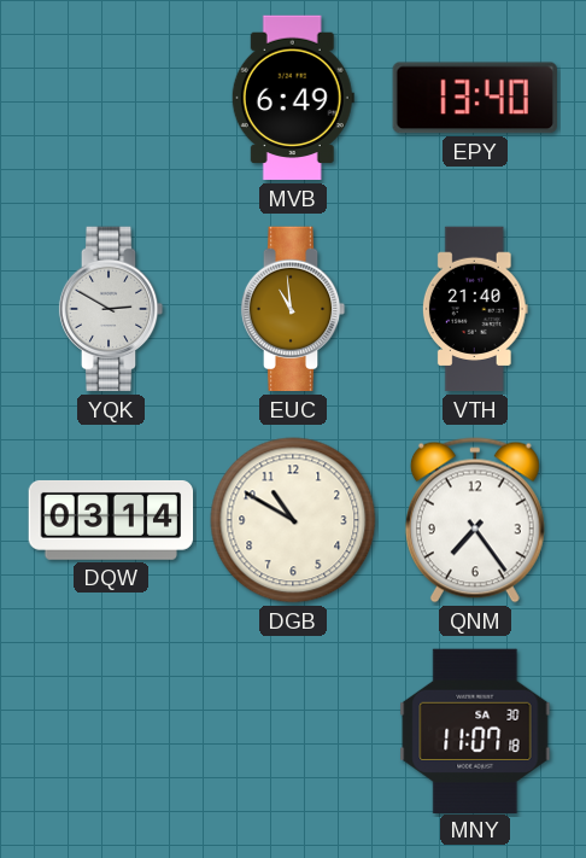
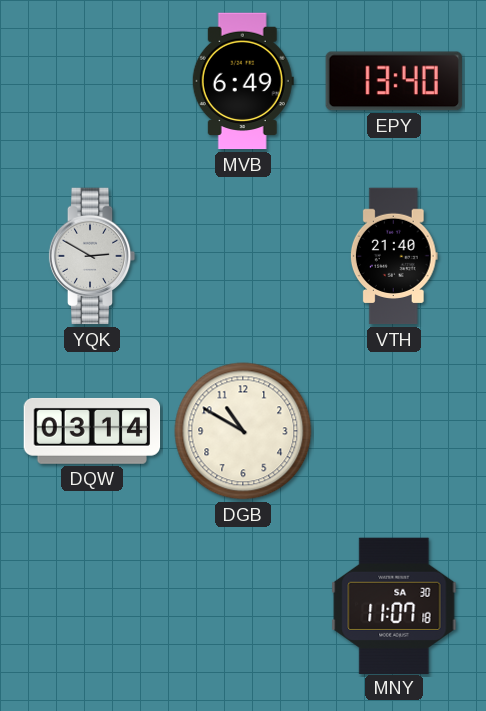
EUC: 10:59 -> none (293, 309)
QNM: 7:24 -> none (475, 520)
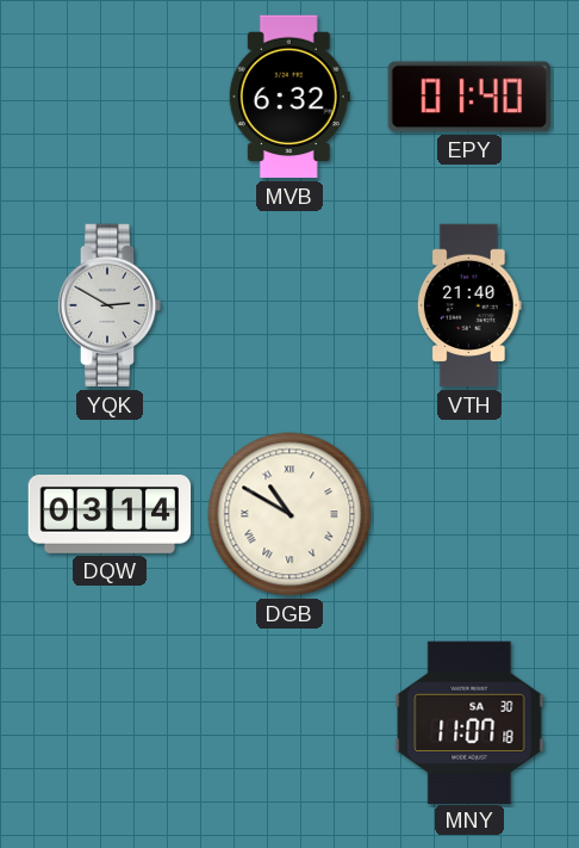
MVB: 6:49 -> 6:32 (289, 97)
EPY: 13:40 -> 01:40 (469, 97)
DGB numerals: Arabic -> Roman (289, 514)
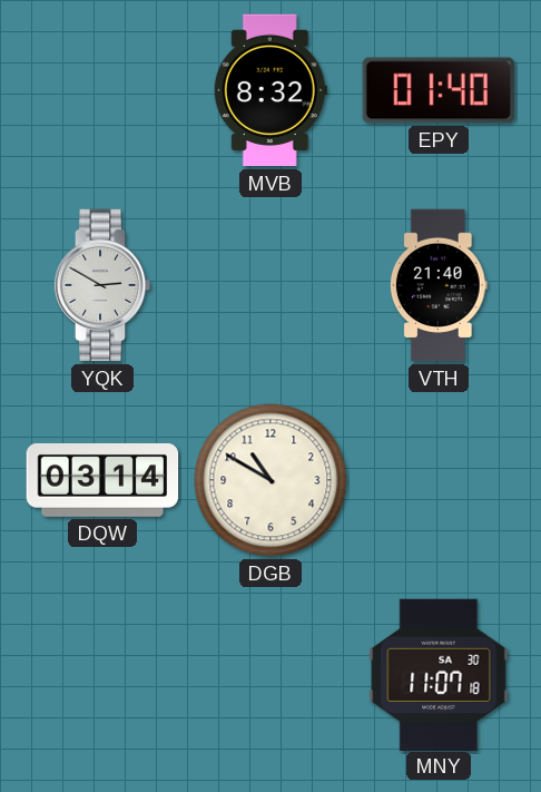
MVB: 6:32 -> 8:32 (270, 90)
DGB numerals: Roman -> Arabic (270, 480)
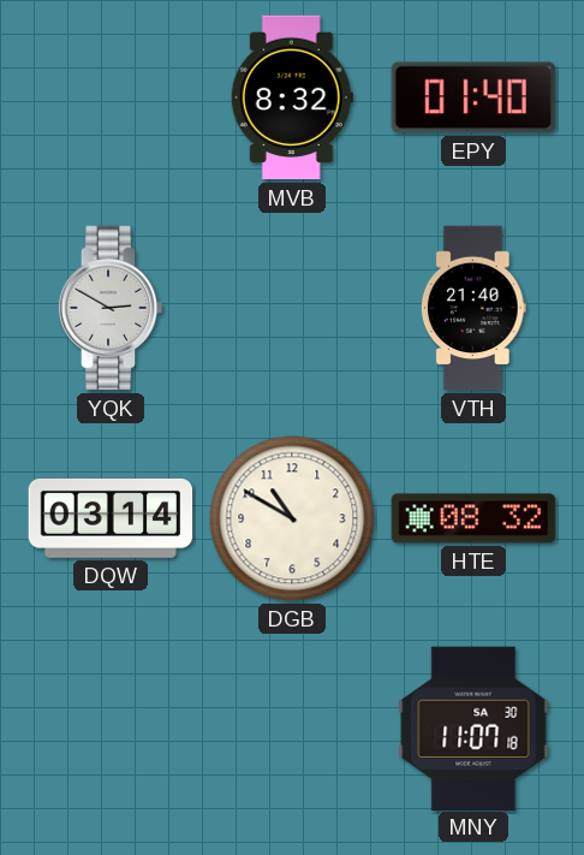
HTE: none -> 08:32 (473, 518)
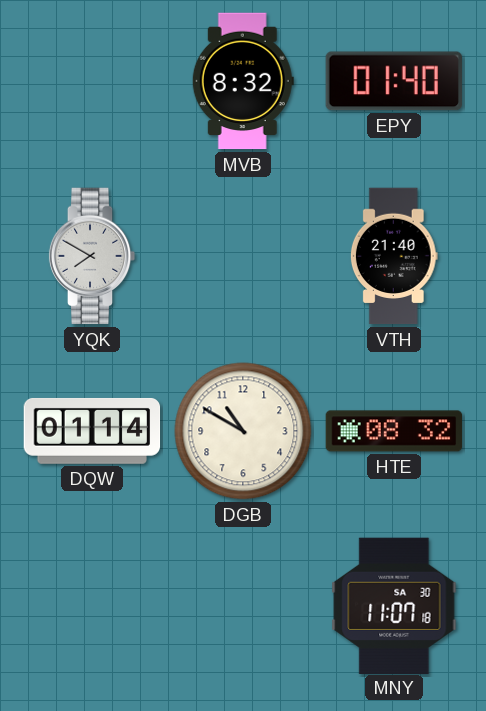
YQK: 2:50 -> 7:50 (92, 256)
DQW: 03:14 -> 01:14 (92, 431)
